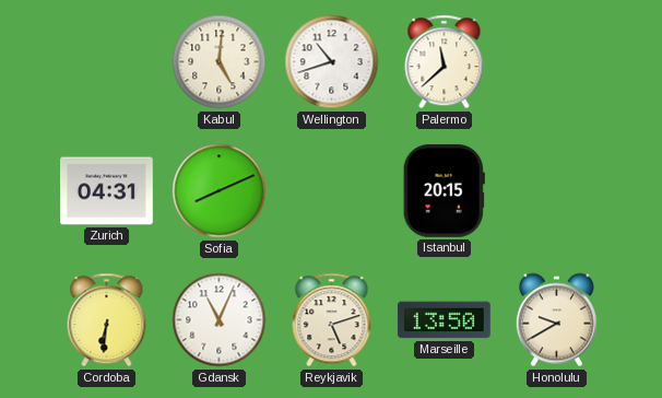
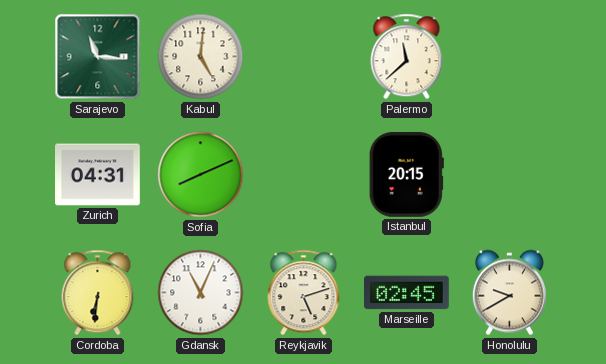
Sarajevo: none -> 11:16 (98, 57)
Wellington: 10:42 -> none (332, 62)
Marseille: 13:50 -> 02:45 (406, 293)
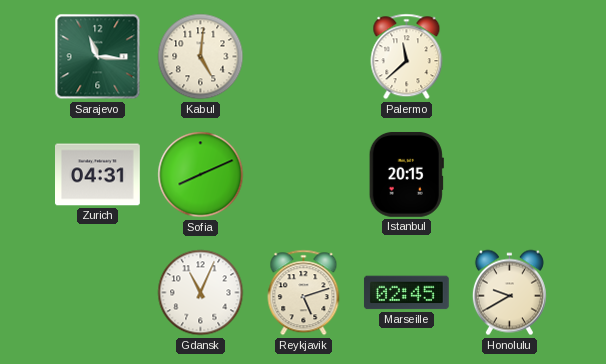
Cordoba: 6:31 -> none (98, 293)
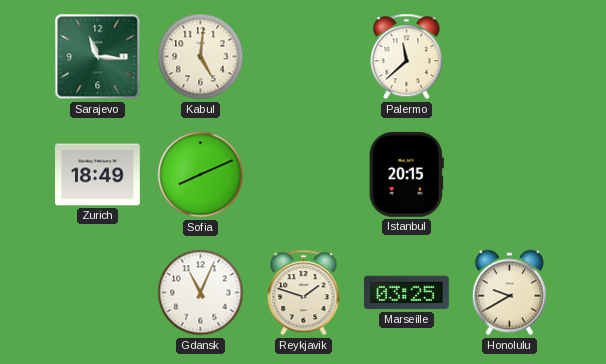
Zurich: 04:31 -> 18:49 (98, 175)
Reykjavik: 5:12 -> 1:48 (304, 293)
Marseille: 02:45 -> 03:25 (406, 293)
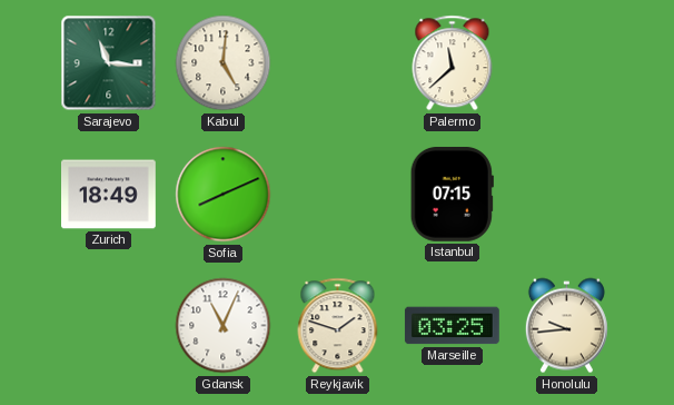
Istanbul: 20:15 -> 07:15 (452, 194)
Honolulu: 9:40 -> 9:44 (566, 326)
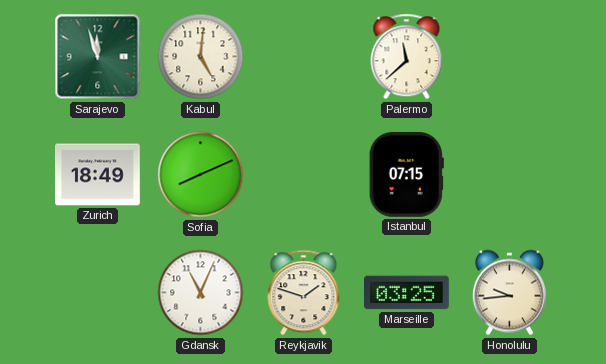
Sarajevo: 11:16 -> 11:57 (98, 57)
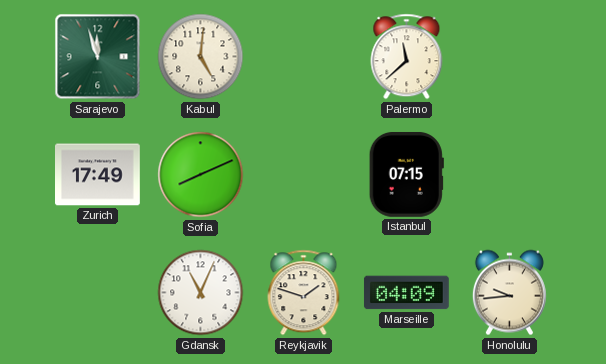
Zurich: 18:49 -> 17:49 (98, 175)
Marseille: 03:25 -> 04:09 (406, 293)
